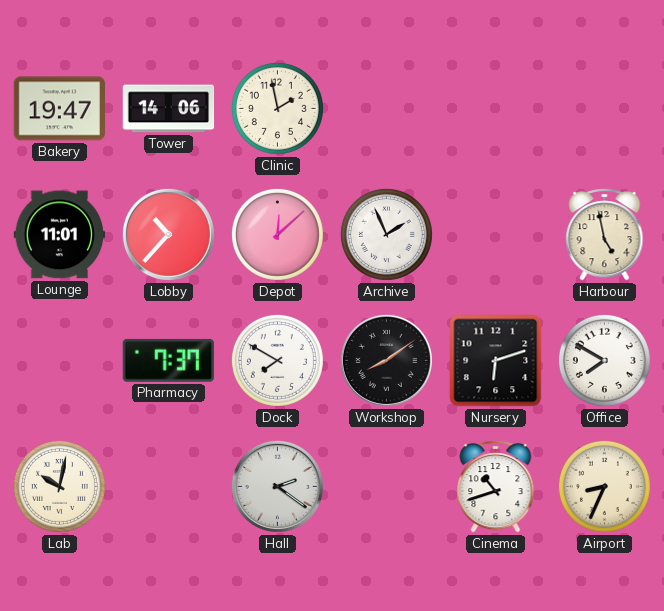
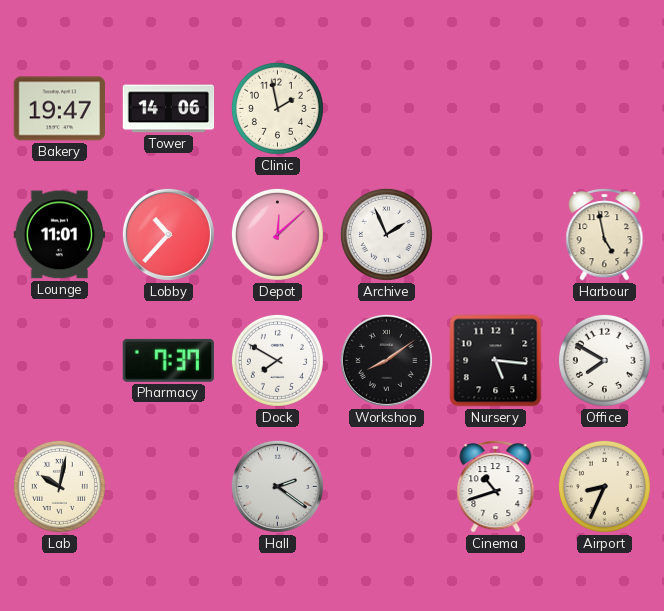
Nursery: 6:12 -> 5:16 (496, 361)
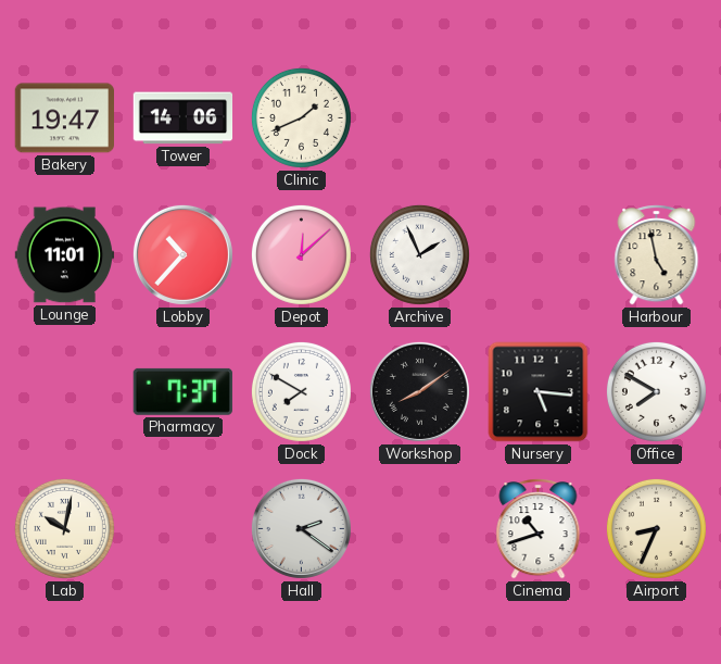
Clinic: 1:58 -> 1:41 (301, 117)
